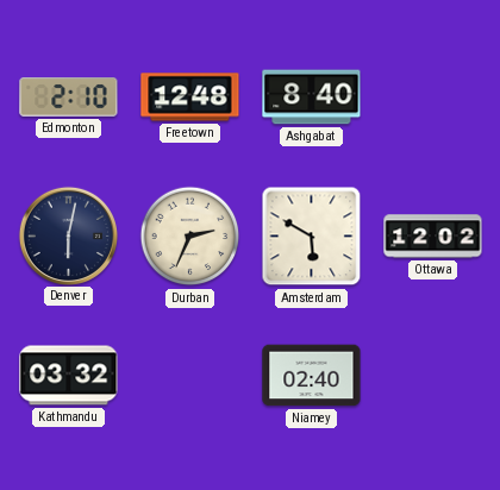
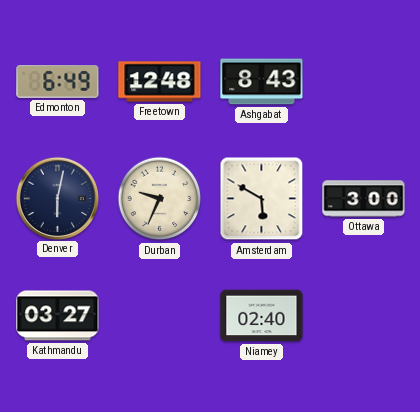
Edmonton: 2:10 -> 6:49 (58, 82)
Ashgabat: 8:40 -> 8:43 (262, 82)
Durban: 2:34 -> 9:34 (160, 199)
Ottawa: 12:02 -> 3:00 (364, 199)
Kathmandu: 03:32 -> 03:27 (58, 316)
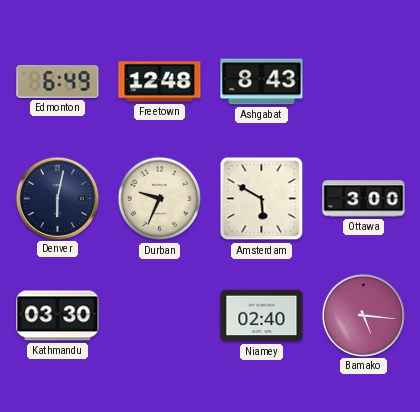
Kathmandu: 03:27 -> 03:30 (58, 316)
Bamako: none -> 5:16 (363, 315)
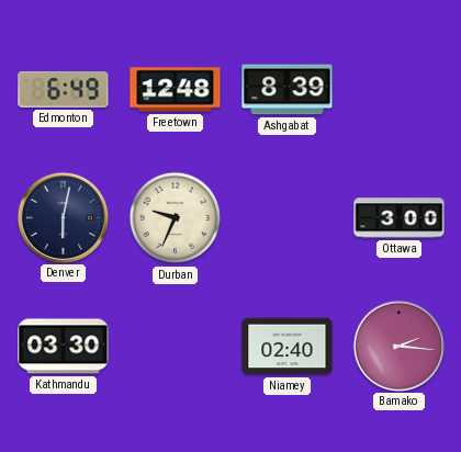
Ashgabat: 8:43 -> 8:39 (288, 90)
Amsterdam: 5:50 -> none (262, 199)
Bamako: 5:16 -> 2:16 (398, 346)
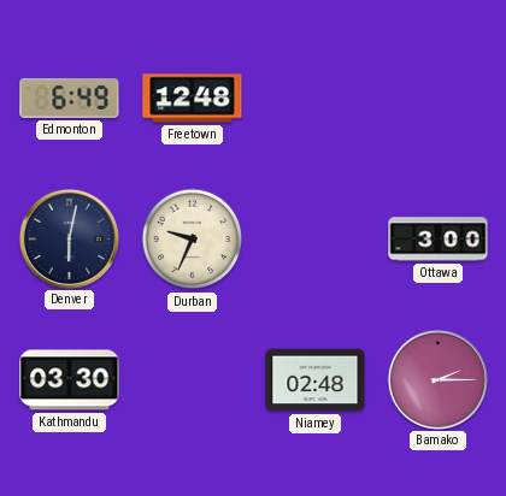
Ashgabat: 8:39 -> none (288, 90)
Niamey: 02:40 -> 02:48 (316, 380)
Bamako: 2:16 -> 2:15 (437, 379)
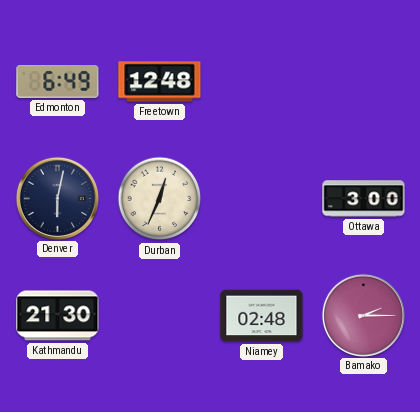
Durban: 9:34 -> 12:34 (160, 199)
Kathmandu: 03:30 -> 21:30 (58, 316)
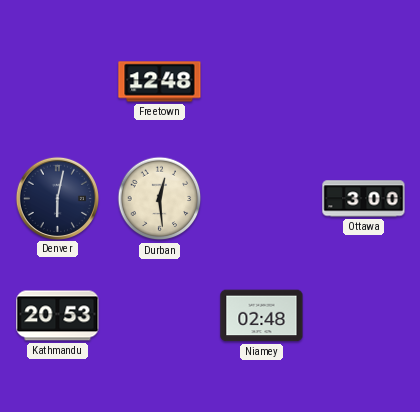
Edmonton: 6:49 -> none (58, 82)
Durban: 12:34 -> 12:29 (160, 199)
Kathmandu: 21:30 -> 20:53 (58, 316)
Bamako: 2:15 -> none (363, 315)
